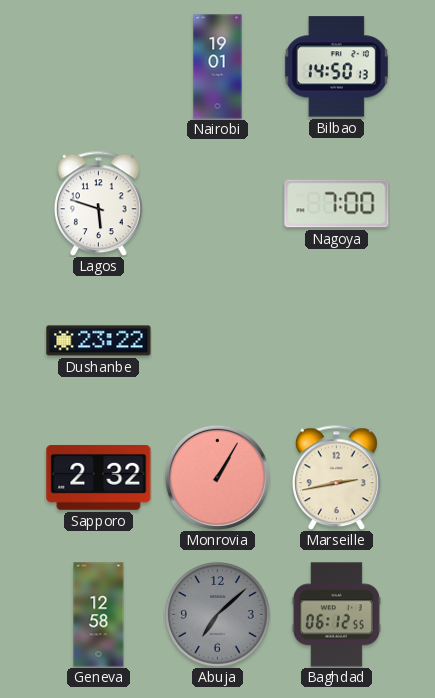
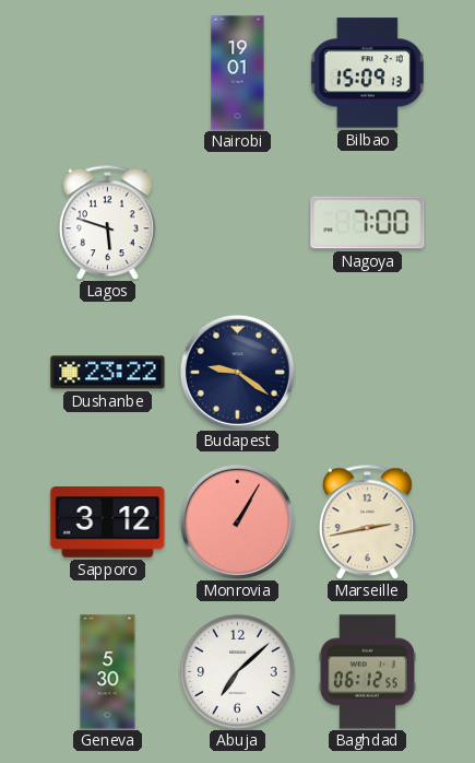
Bilbao: 14:50 -> 15:09 (367, 73)
Budapest: none -> 9:21 (237, 372)
Sapporo: 2:32 -> 3:12 (108, 521)
Geneva: 12:58 -> 5:30 (108, 672)
Abuja dial: grey -> white (238, 672)
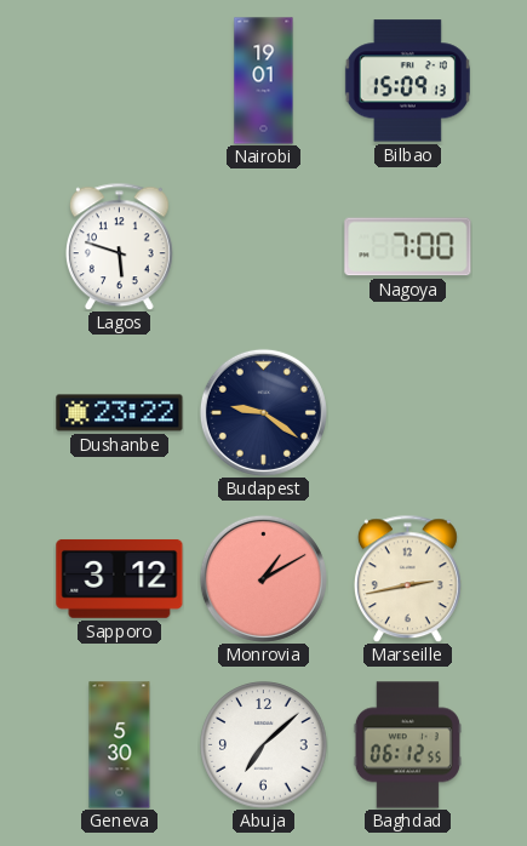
Monrovia: 1:05 -> 1:10 (263, 578)
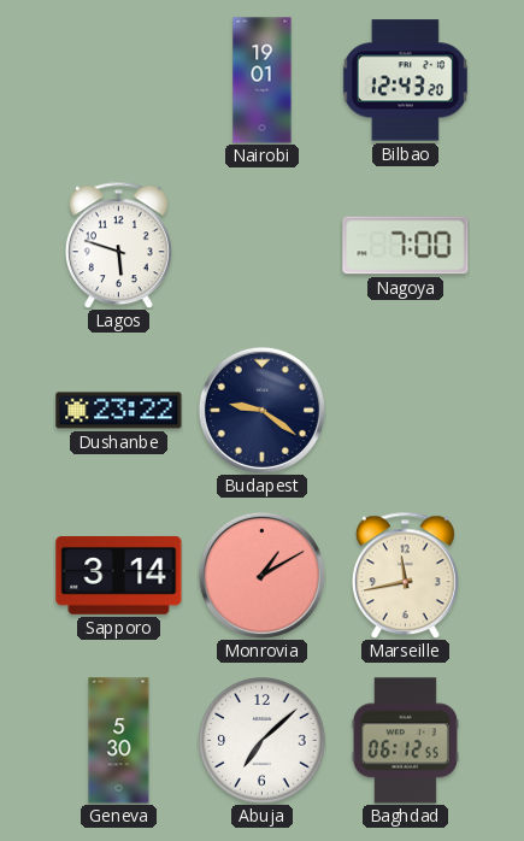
Bilbao: 15:09 -> 12:43 (405, 81)
Sapporo: 3:12 -> 3:14 (119, 575)
Marseille: 2:43 -> 11:43 (405, 575)
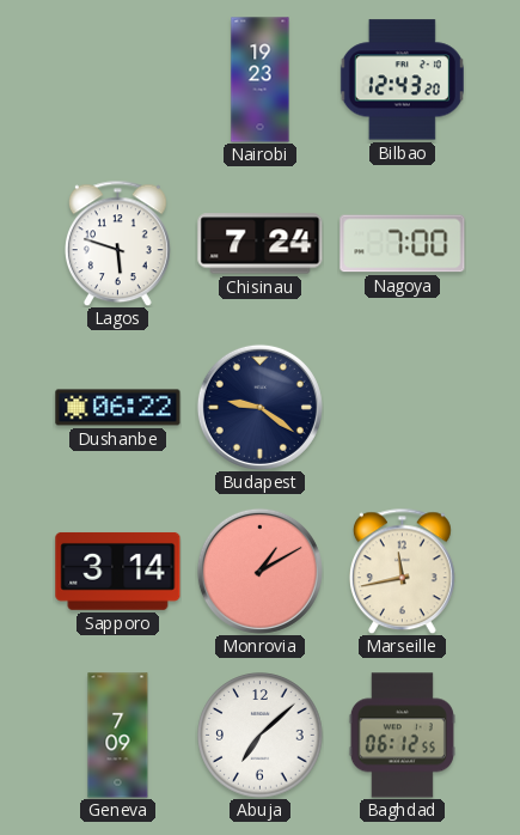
Nairobi: 19:01 -> 19:23 (261, 80)
Chisinau: none -> 7:24 (261, 244)
Dushanbe: 23:22 -> 06:22 (118, 408)
Geneva: 5:30 -> 7:09 (118, 736)
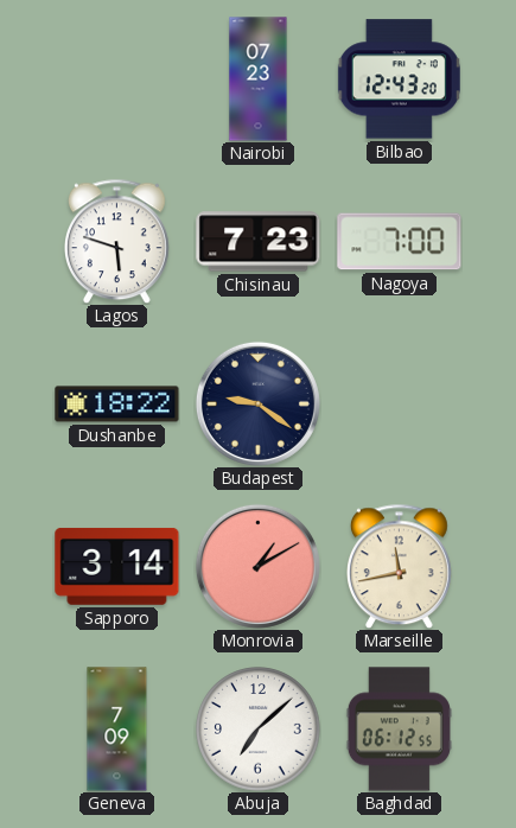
Nairobi: 19:23 -> 07:23 (259, 79)
Chisinau: 7:24 -> 7:23 (259, 242)
Dushanbe: 06:22 -> 18:22 (117, 405)
